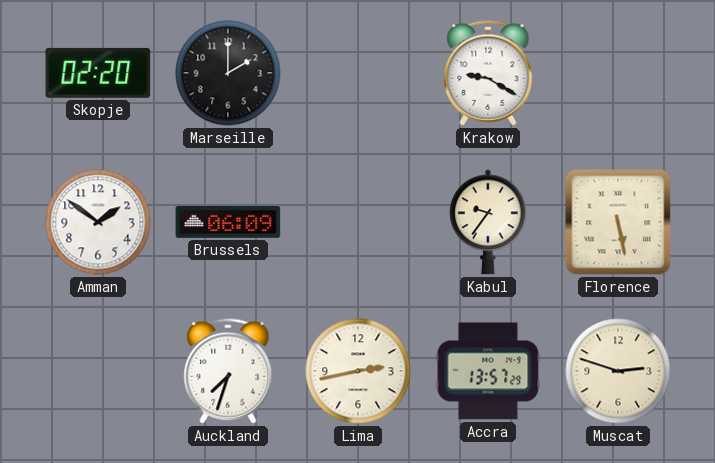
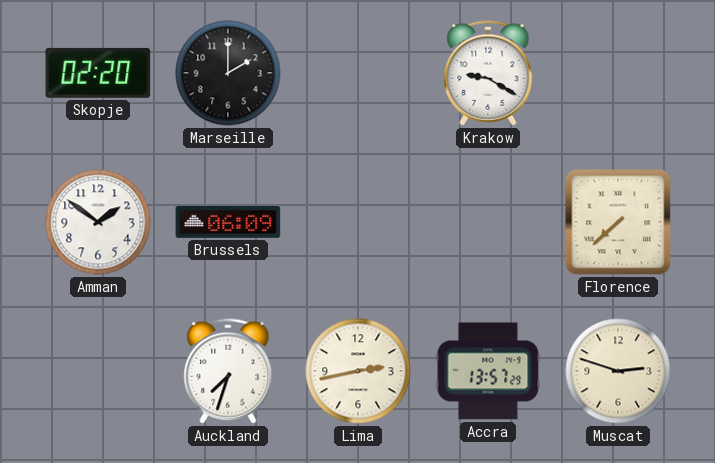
Kabul: 9:36 -> none (488, 222)
Florence: 5:28 -> 7:38 (618, 222)
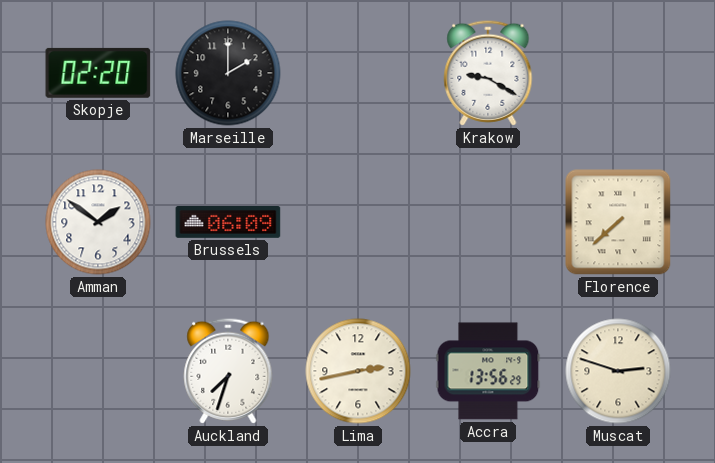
Accra: 13:57 -> 13:56 (488, 371)
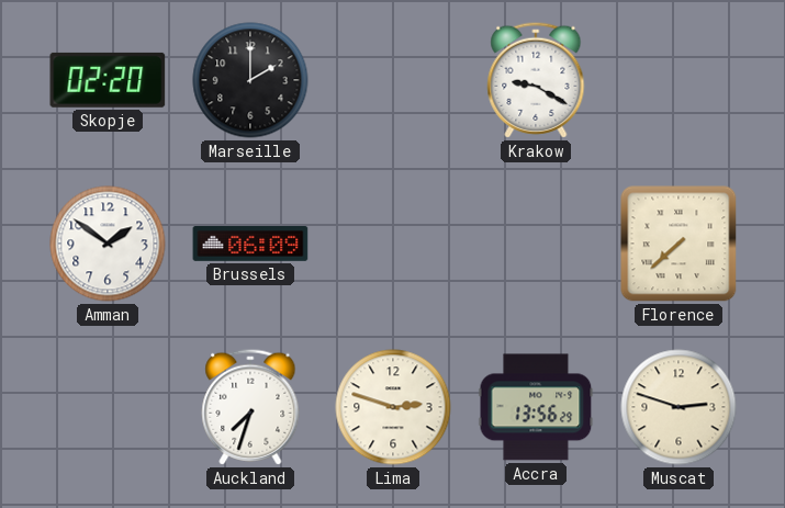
Lima: 2:43 -> 2:48 (393, 407)
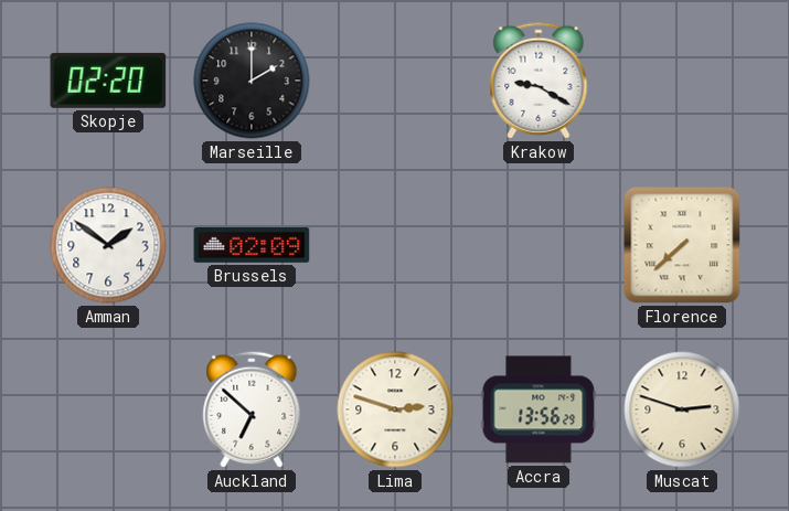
Brussels: 06:09 -> 02:09 (252, 246)
Auckland: 7:33 -> 6:52 (252, 409)
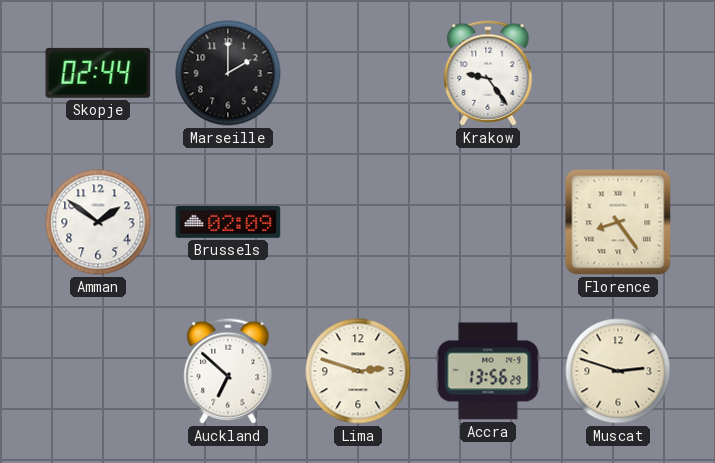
Skopje: 02:20 -> 02:44 (98, 73)
Krakow: 9:20 -> 9:24 (488, 73)
Florence: 7:38 -> 8:24 (618, 222)
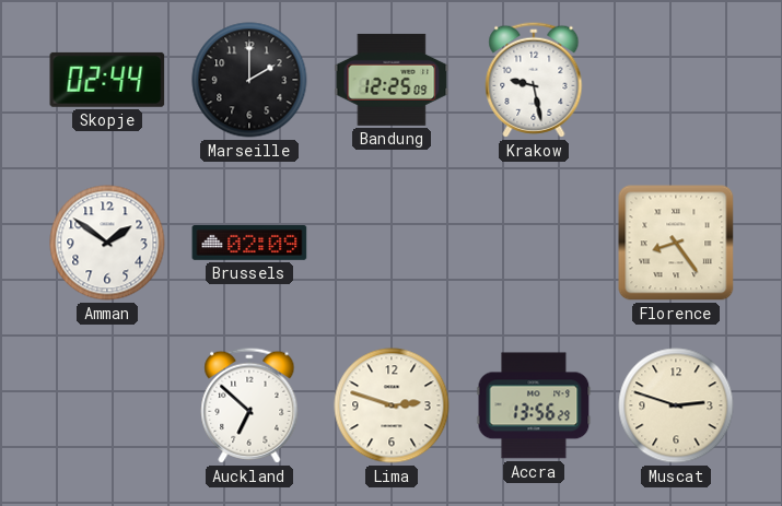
Bandung: none -> 12:25 (392, 80)
Krakow: 9:24 -> 9:28 (534, 80)
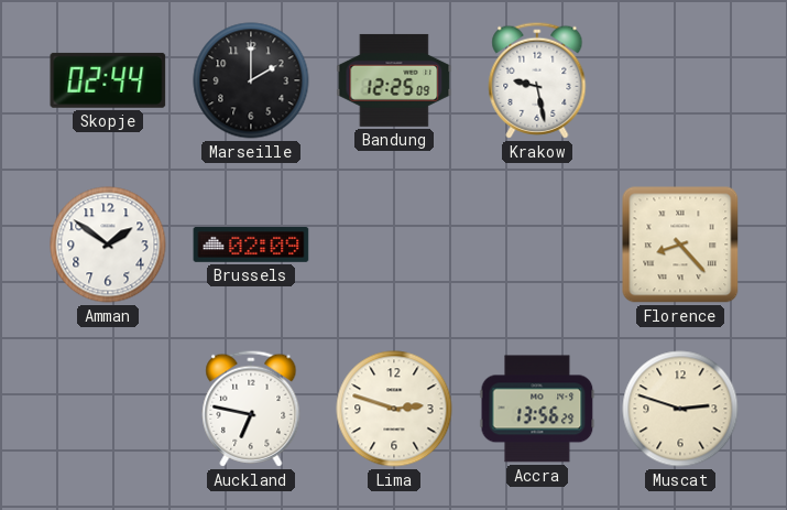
Florence: 8:24 -> 8:23 (680, 245)
Auckland: 6:52 -> 6:47 (251, 409)
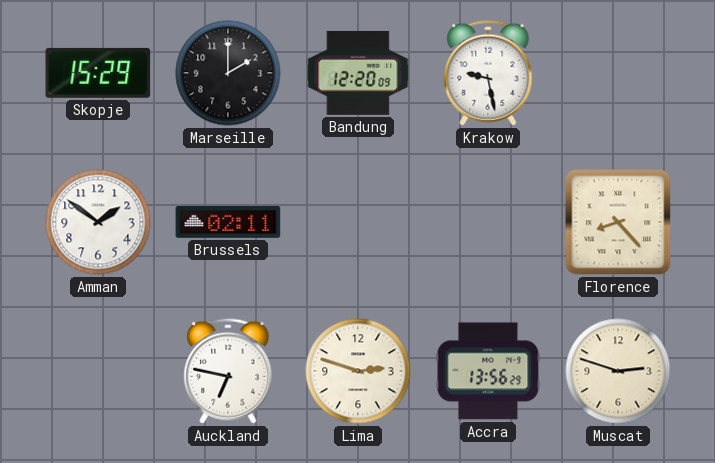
Skopje: 02:44 -> 15:29 (98, 73)
Bandung: 12:25 -> 12:20 (358, 73)
Brussels: 02:09 -> 02:11 (228, 223)
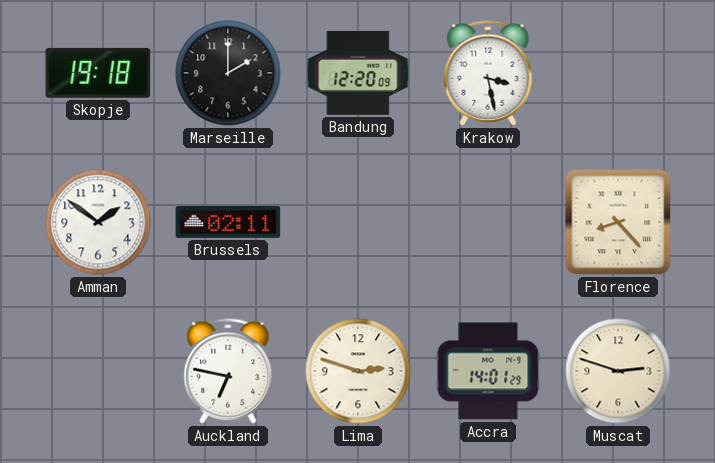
Skopje: 15:29 -> 19:18 (98, 73)
Krakow: 9:28 -> 3:28 (488, 73)
Accra: 13:56 -> 14:01 (488, 371)
